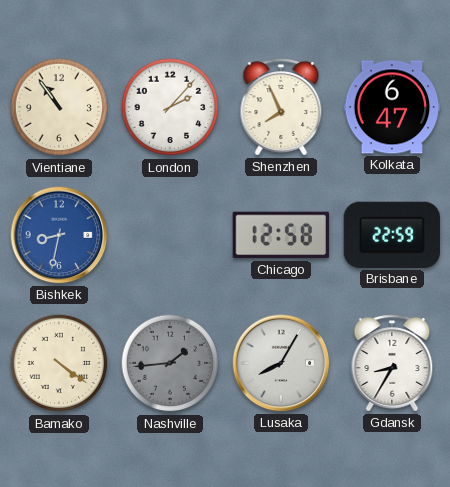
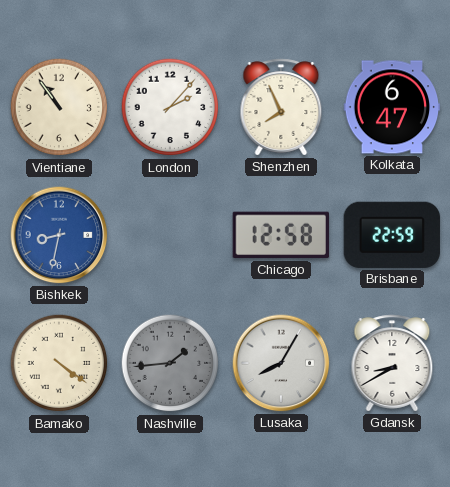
Gdansk: 8:35 -> 8:40 (392, 363)
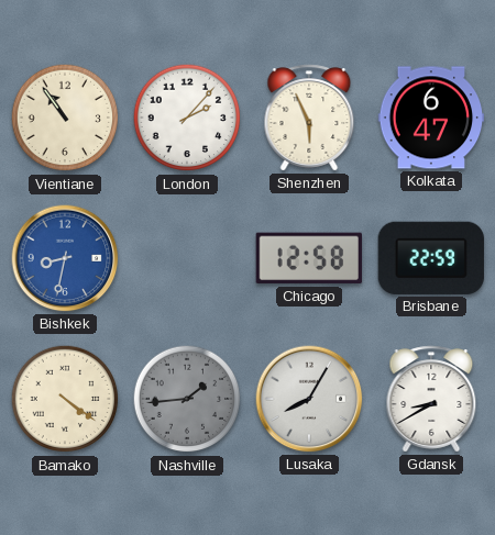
Shenzhen: 7:56 -> 5:56 (309, 118)
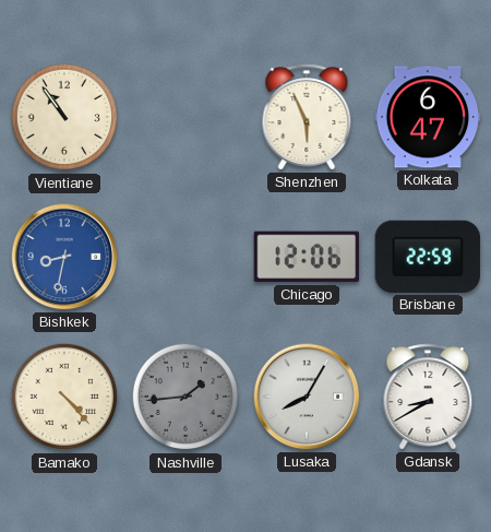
London: 2:07 -> none (187, 118)
Chicago: 12:58 -> 12:06 (306, 257)
Bamako: 4:21 -> 4:23 (64, 397)
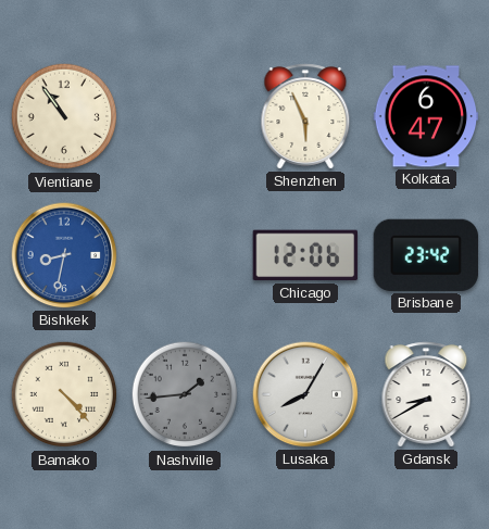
Brisbane: 22:59 -> 23:42 (425, 255)
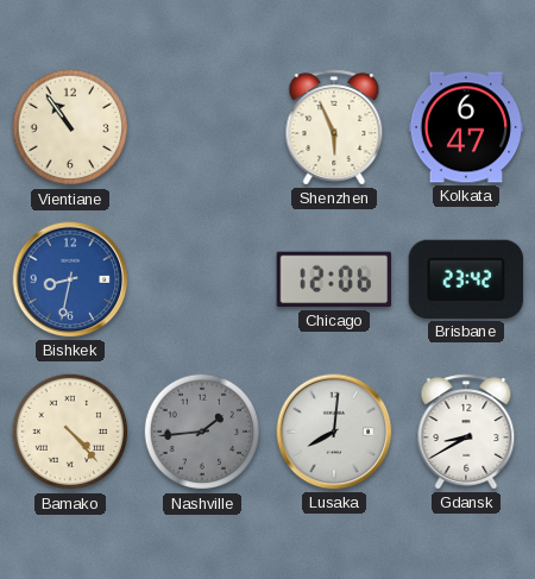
Lusaka: 8:05 -> 8:01 (334, 432)
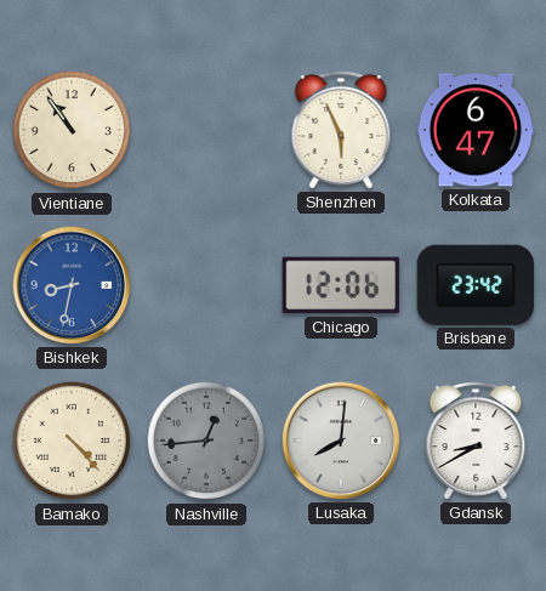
Nashville: 1:44 -> 12:44 (206, 441)
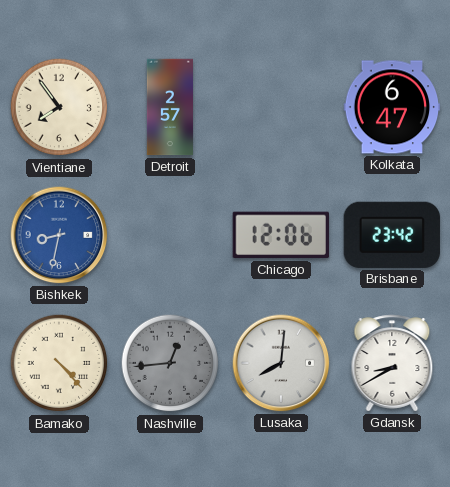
Vientiane: 10:54 -> 7:54 (59, 107)
Detroit: none -> 2:57 (170, 107)
Shenzhen: 5:56 -> none (341, 130)
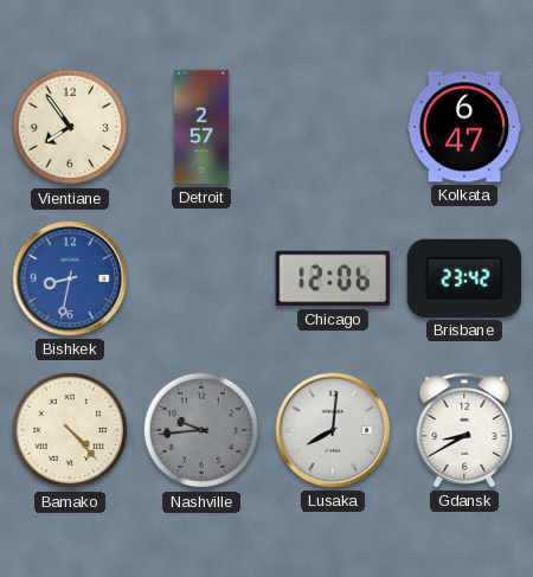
Nashville: 12:44 -> 9:44 (201, 430)
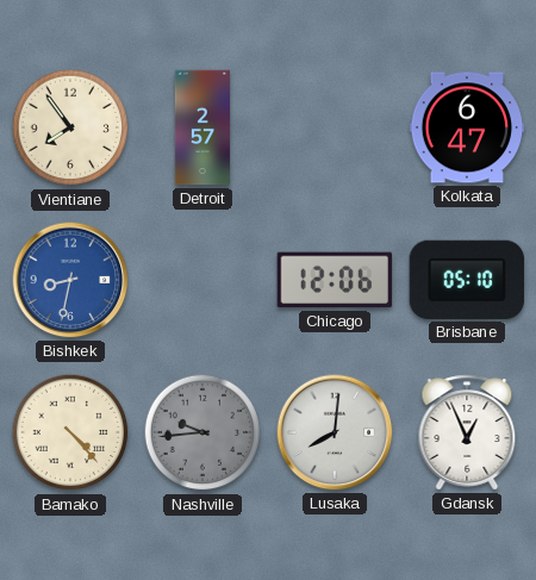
Brisbane: 23:42 -> 05:10 (466, 280)
Gdansk: 8:40 -> 12:56 (467, 432)
